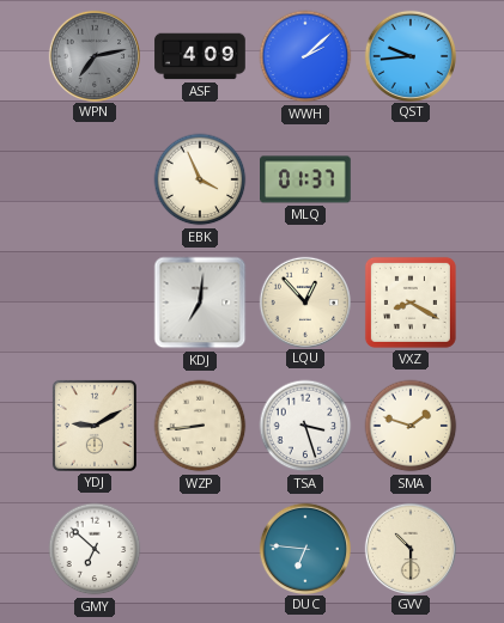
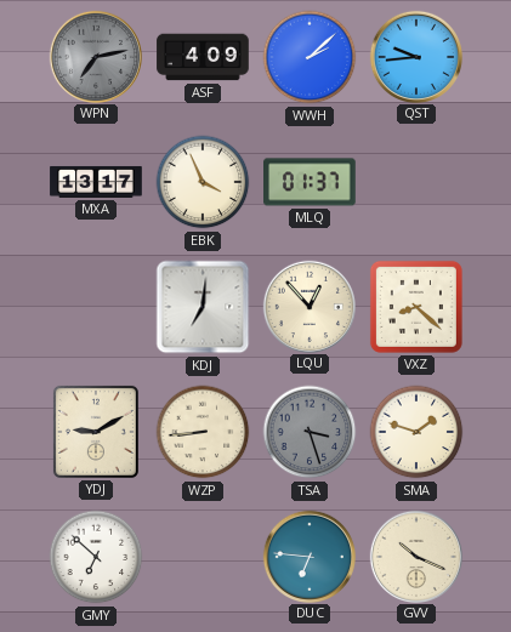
MXA: none -> 13:17 (96, 182)
VXZ: 8:20 -> 8:22 (416, 307)
TSA dial: white -> grey (310, 432)
GVV: 10:30 -> 10:19 (415, 556)
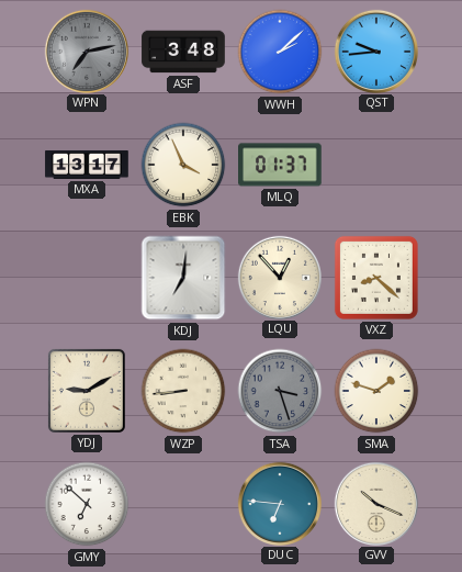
ASF: 4:09 -> 3:48 (183, 52)
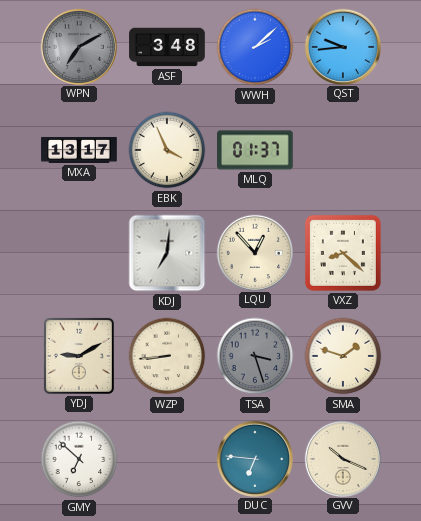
WPN: 7:13 -> 7:10 (78, 46)
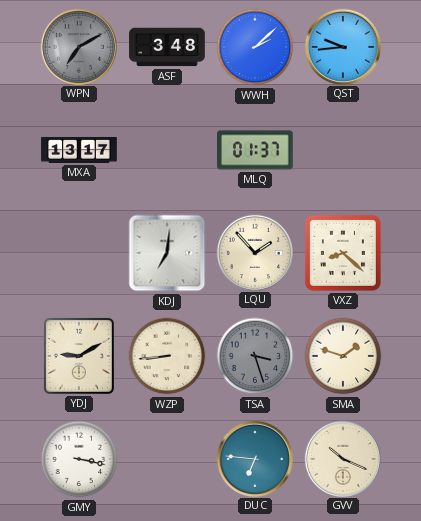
EBK: 3:56 -> none (167, 150)
LQU: 12:53 -> 1:53 (254, 252)
GMY: 6:52 -> 3:17 (79, 459)
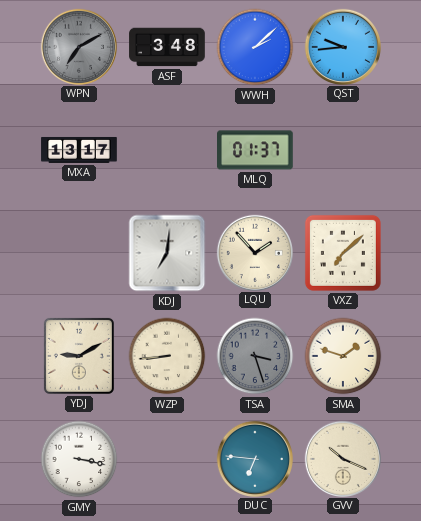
VXZ: 8:22 -> 7:08 (343, 253)
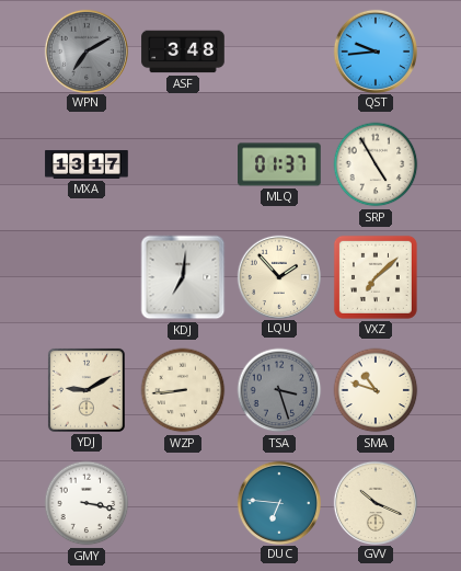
WWH: 2:08 -> none (255, 47)
SRP: none -> 4:55 (376, 164)
SMA: 1:48 -> 10:48 (376, 390)
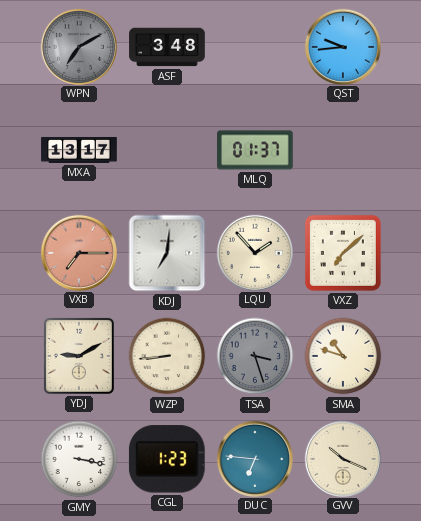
SRP: 4:55 -> none (376, 164)
VXB: none -> 7:15 (78, 252)
CGL: none -> 1:23 (167, 459)
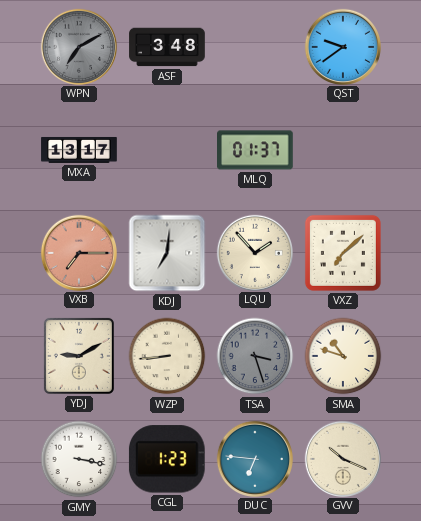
QST: 9:44 -> 9:39 (342, 46)
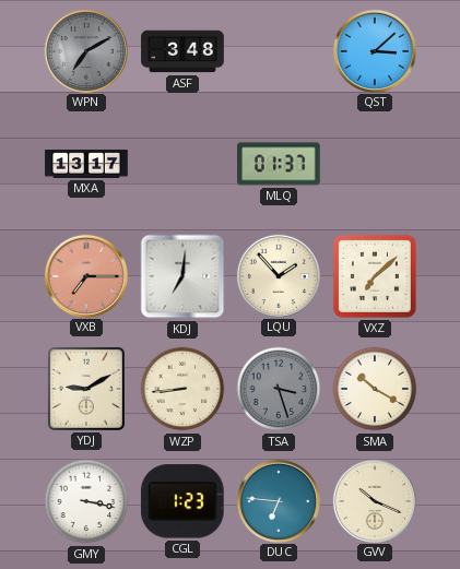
QST: 9:39 -> 3:08 (374, 50)
SMA: 10:48 -> 10:20 (375, 389)
